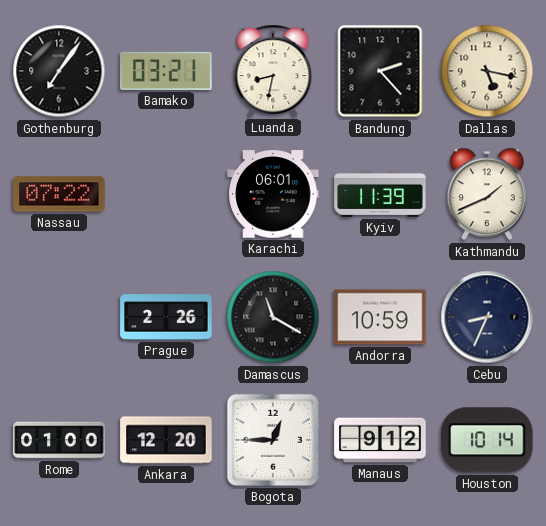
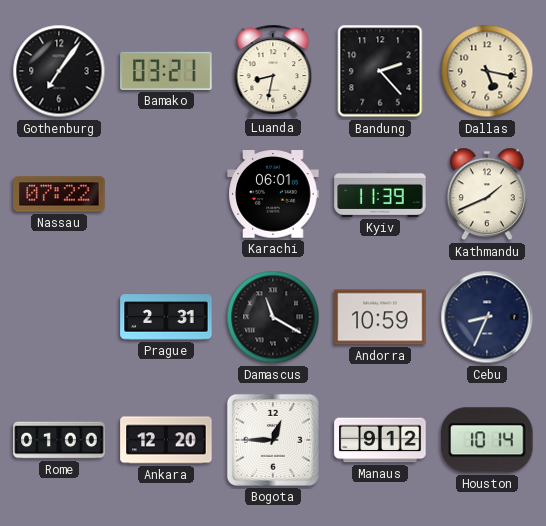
Prague: 2:26 -> 2:31 (166, 317)
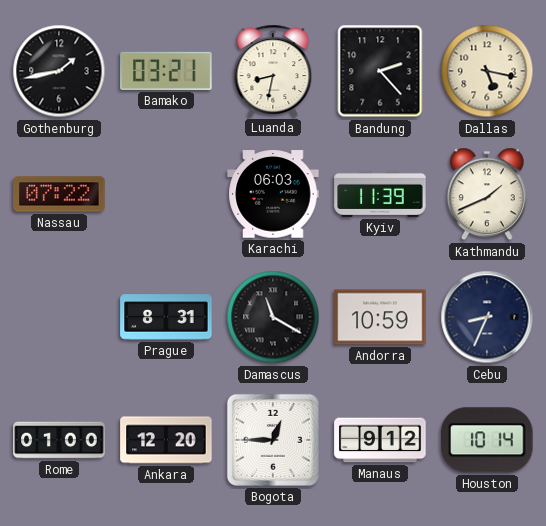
Gothenburg: 7:06 -> 1:43 (59, 71)
Karachi: 06:01 -> 06:03 (273, 194)
Prague: 2:31 -> 8:31 (166, 317)
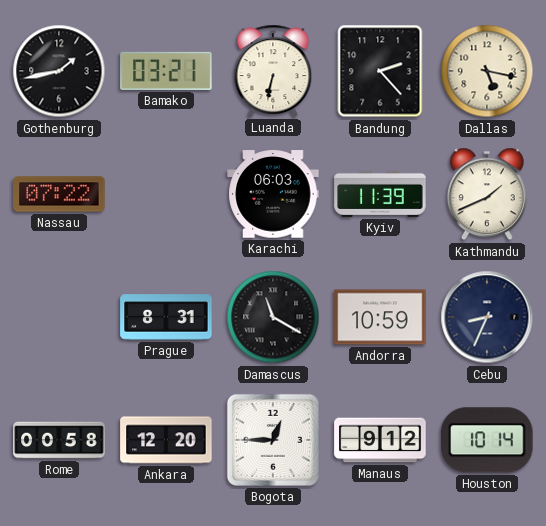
Luanda: 8:32 -> 6:32 (273, 71)
Rome: 01:00 -> 00:58 (59, 440)
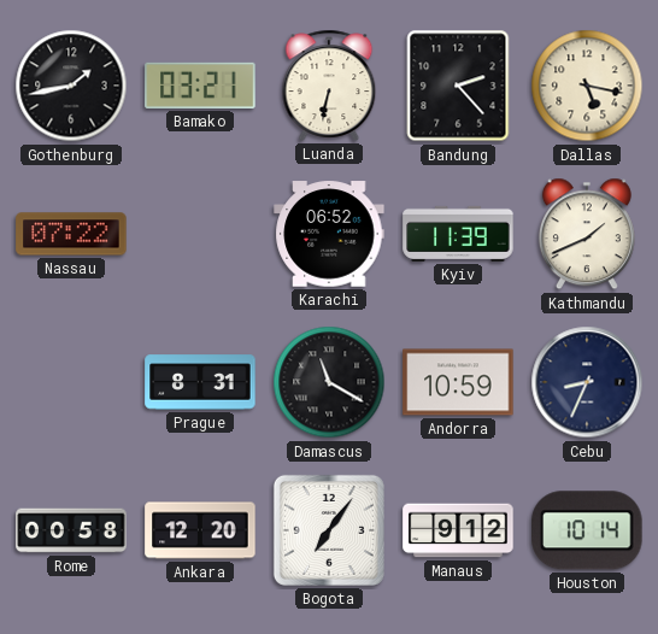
Karachi: 06:03 -> 06:52 (329, 234)
Bogota: 12:45 -> 7:06 (329, 530)
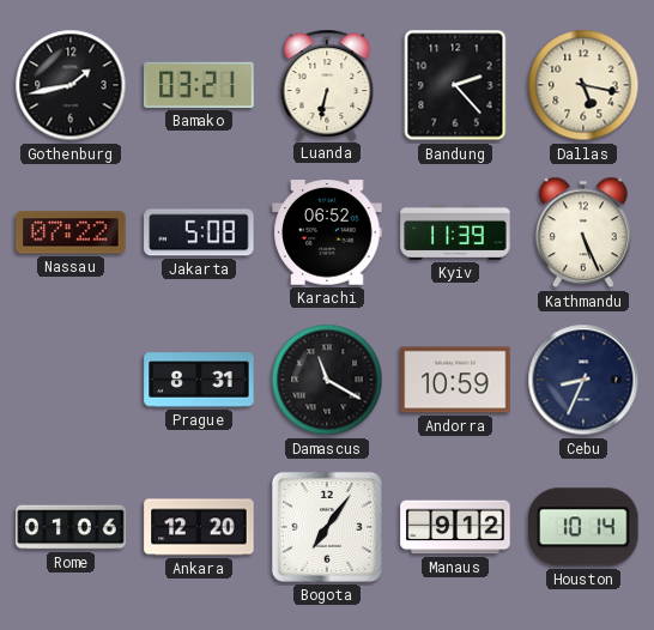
Jakarta: none -> 5:08 (199, 232)
Kathmandu: 1:41 -> 5:26 (583, 232)
Rome: 00:58 -> 01:06 (71, 527)
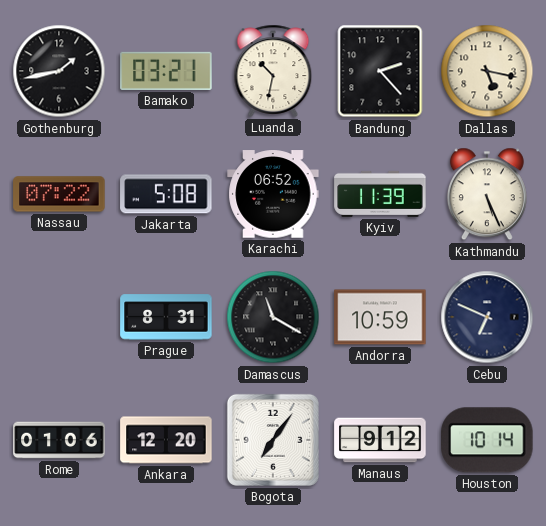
Luanda: 6:32 -> 10:32 (273, 71)
Cebu: 8:34 -> 6:49 (487, 317)
